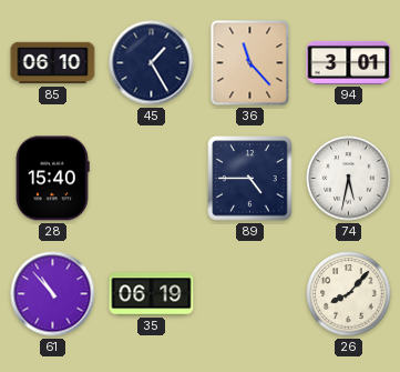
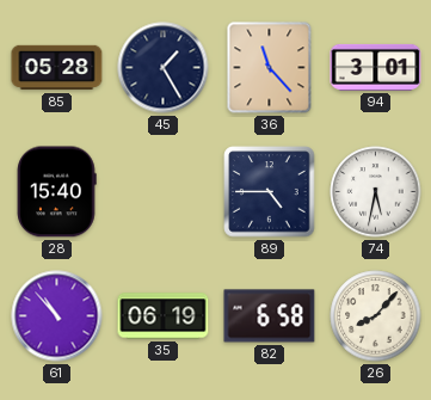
85: 06:10 -> 05:28 (57, 68)
82: none -> 6:58 (270, 316)
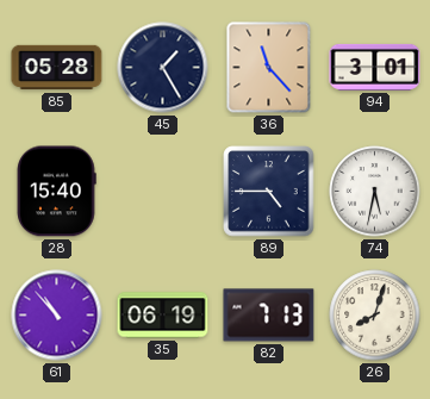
82: 6:58 -> 7:13 (269, 316)
26: 8:07 -> 8:03 (375, 316)
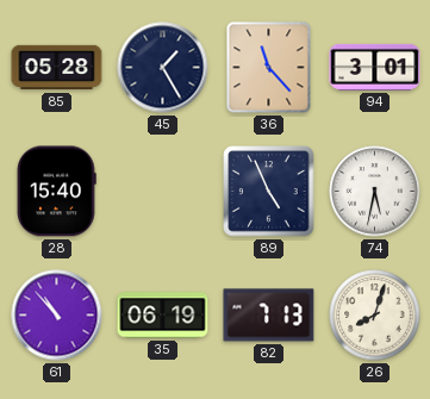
89: 4:45 -> 4:56 (269, 192)
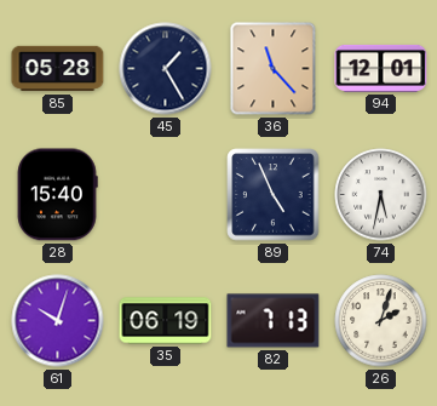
94: 3:01 -> 12:01 (381, 68)
61: 10:53 -> 10:03 (58, 321)
26: 8:03 -> 2:03 (381, 321)
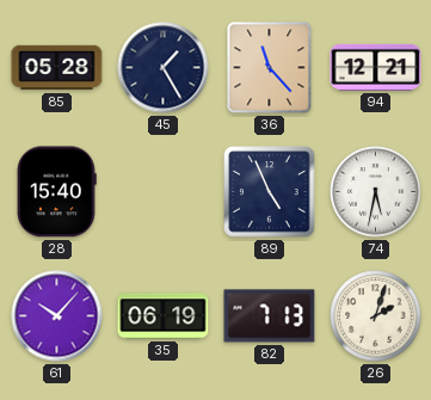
94: 12:01 -> 12:21 (376, 67)
61: 10:03 -> 10:07 (57, 316)
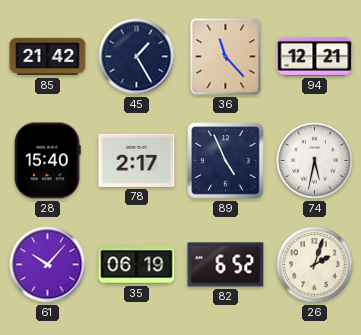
85: 05:28 -> 21:42 (48, 57)
78: none -> 2:17 (137, 160)
82: 7:13 -> 6:52 (226, 265)
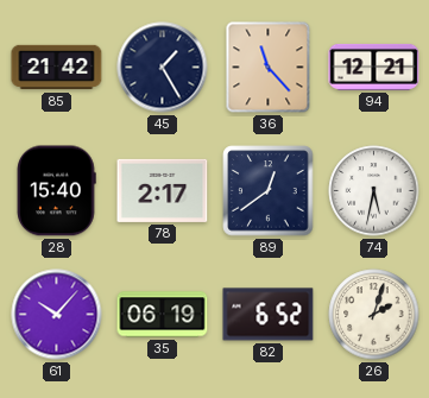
89: 4:56 -> 12:39 (269, 191)
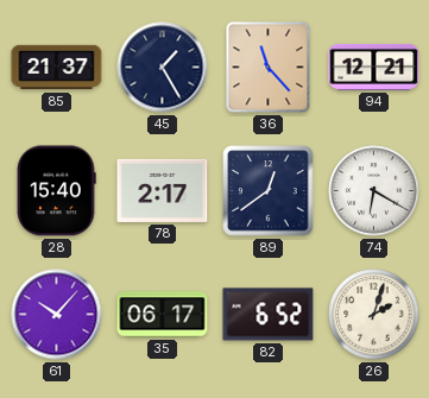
85: 21:42 -> 21:37 (57, 68)
74: 5:32 -> 6:20 (374, 191)
35: 06:19 -> 06:17 (163, 315)
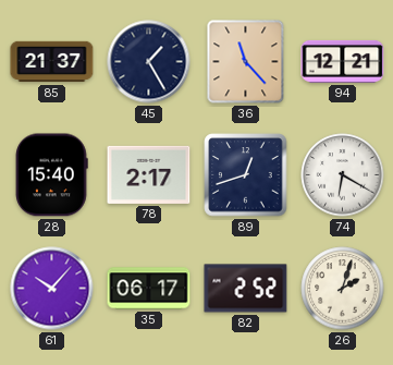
89: 12:39 -> 12:42 (246, 175)
82: 6:52 -> 2:52 (246, 289)
